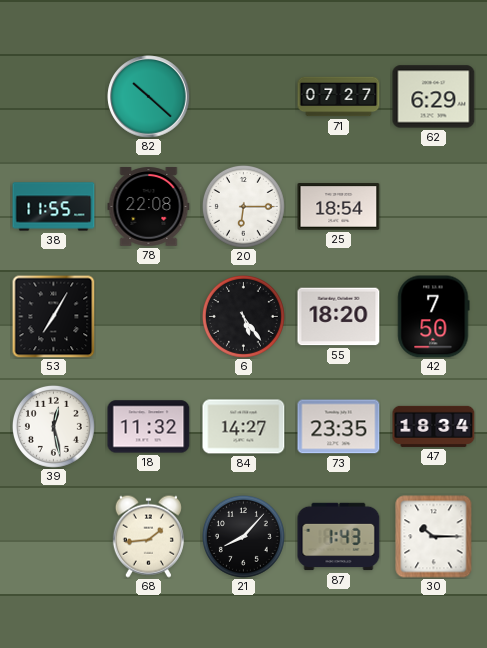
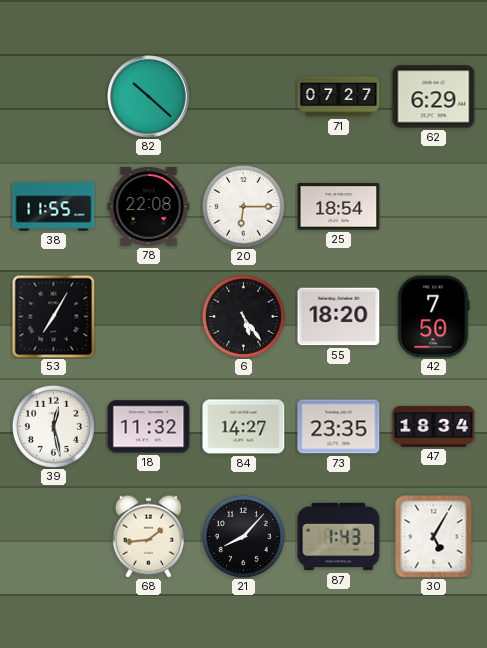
30: 10:15 -> 5:05 (434, 537)
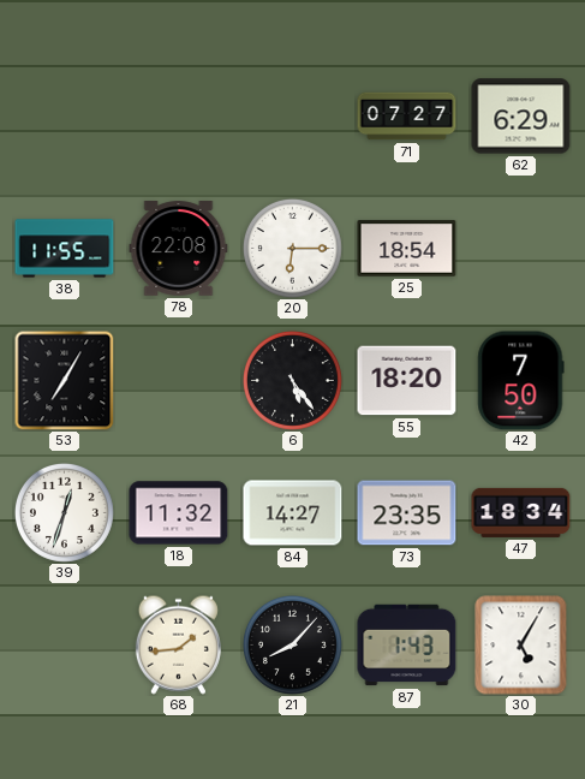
82: 10:22 -> none (149, 97)
39: 12:28 -> 12:33 (64, 512)
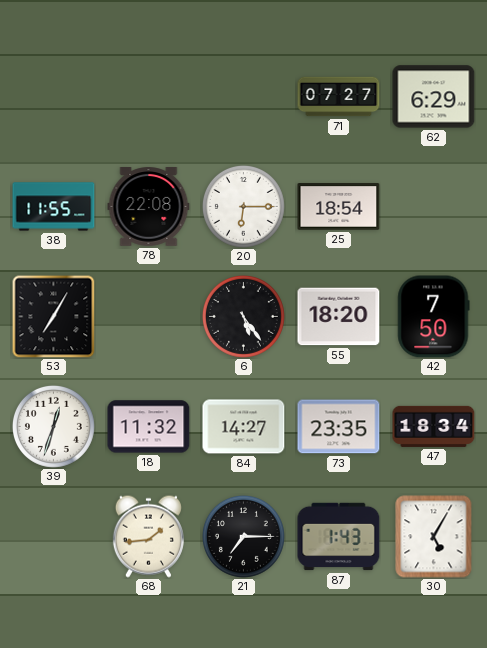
21: 8:07 -> 7:15 (243, 536)
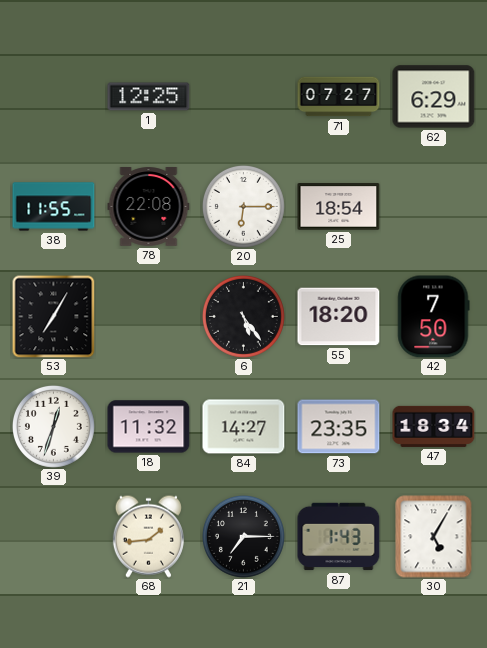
1: none -> 12:25 (149, 97)
